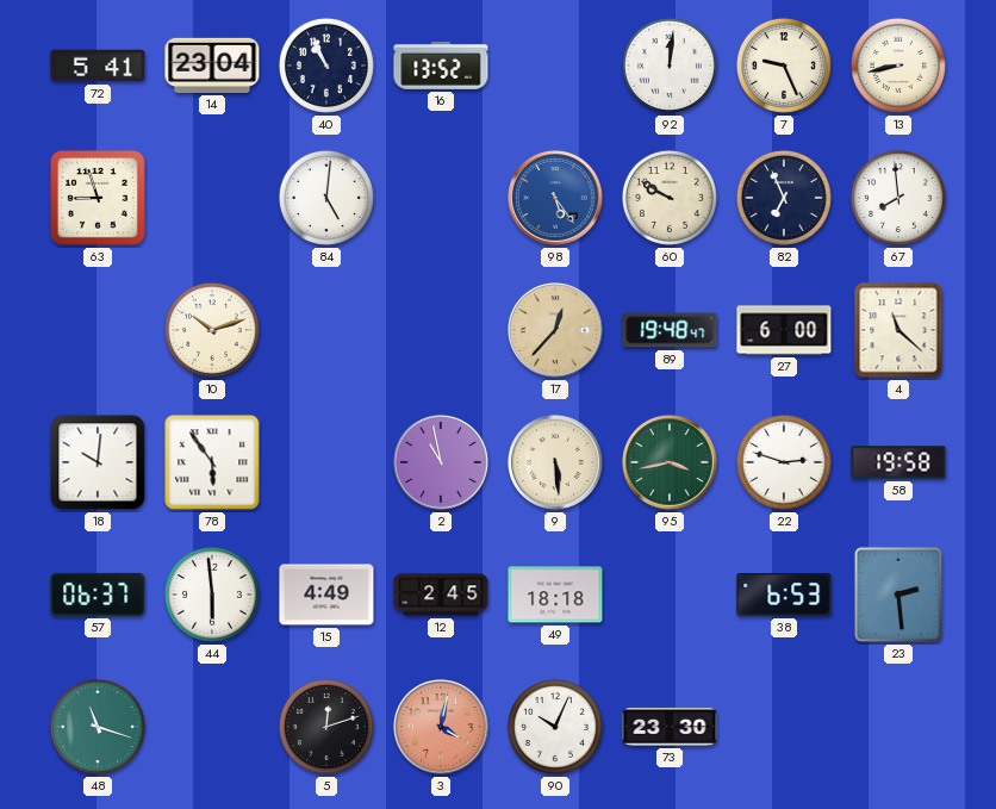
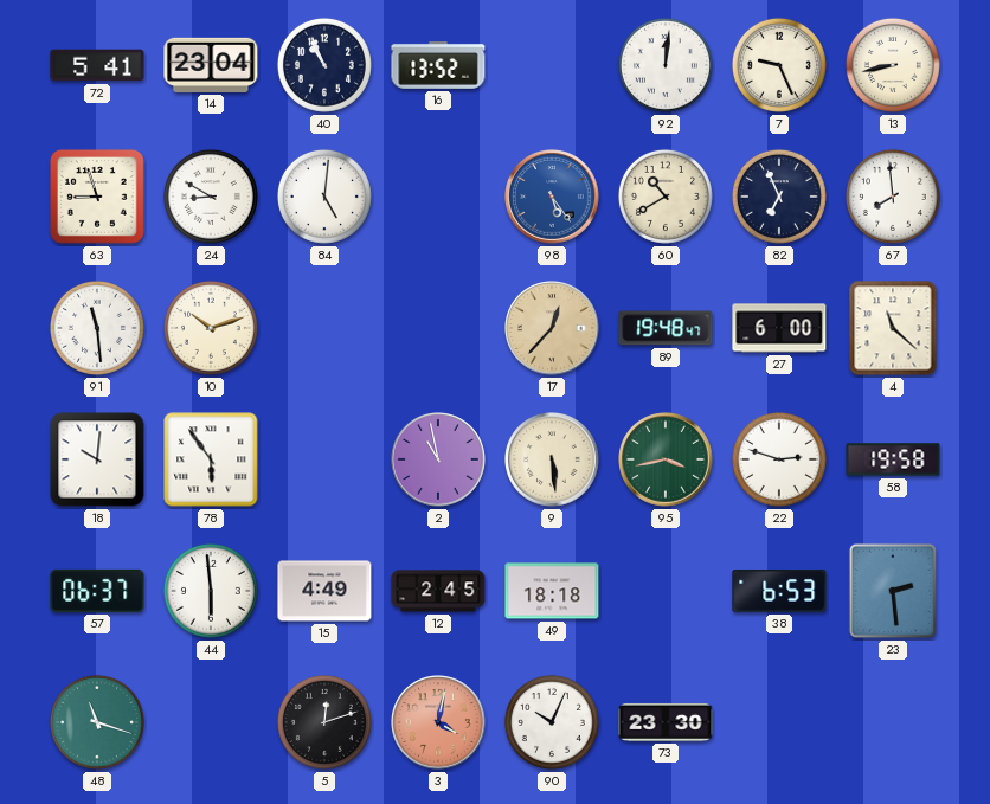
24: none -> 8:50 (211, 197)
60: 9:50 -> 10:40 (666, 197)
91: none -> 11:29 (97, 328)
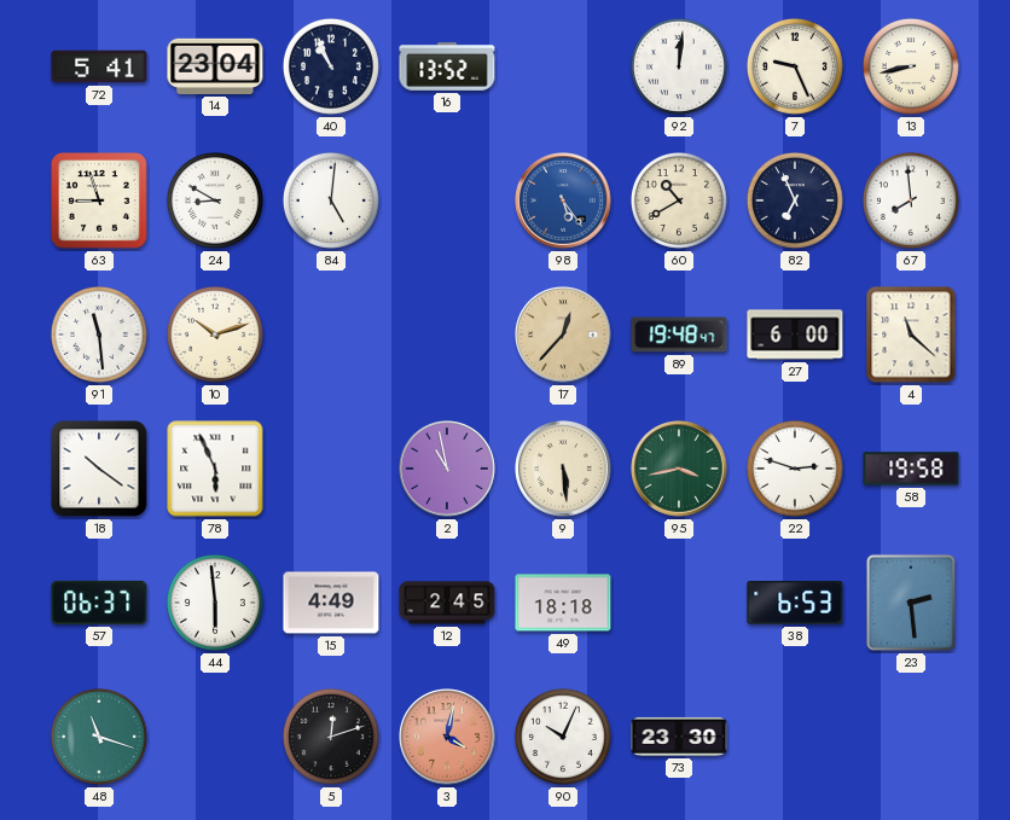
18: 10:01 -> 10:21 (99, 469)
78: 5:54 -> 5:56 (215, 469)
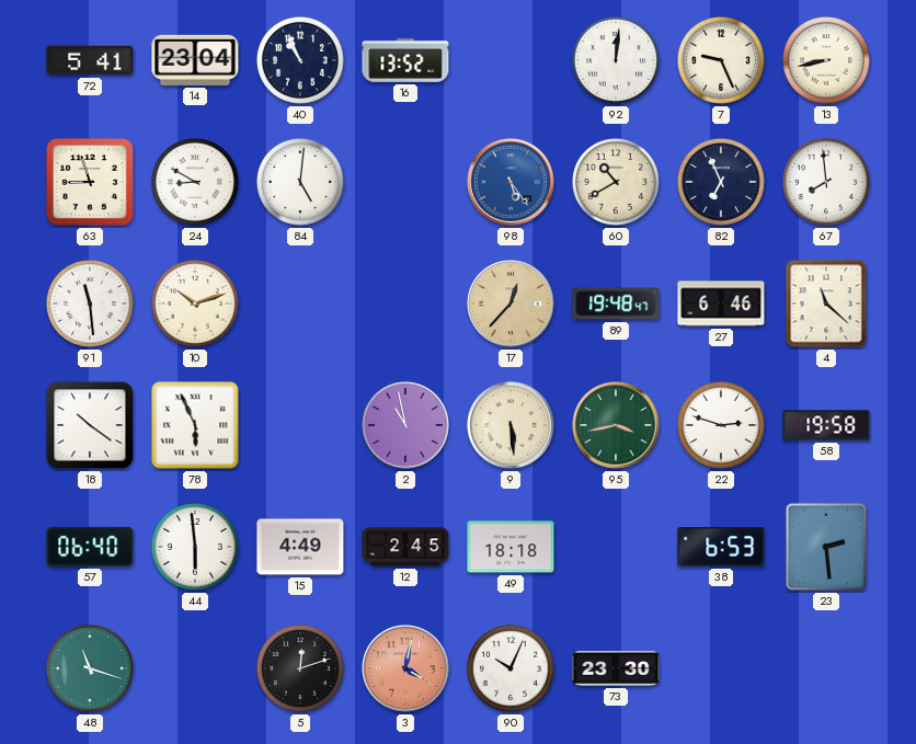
27: 6:00 -> 6:46 (721, 304)
57: 06:37 -> 06:40 (90, 547)
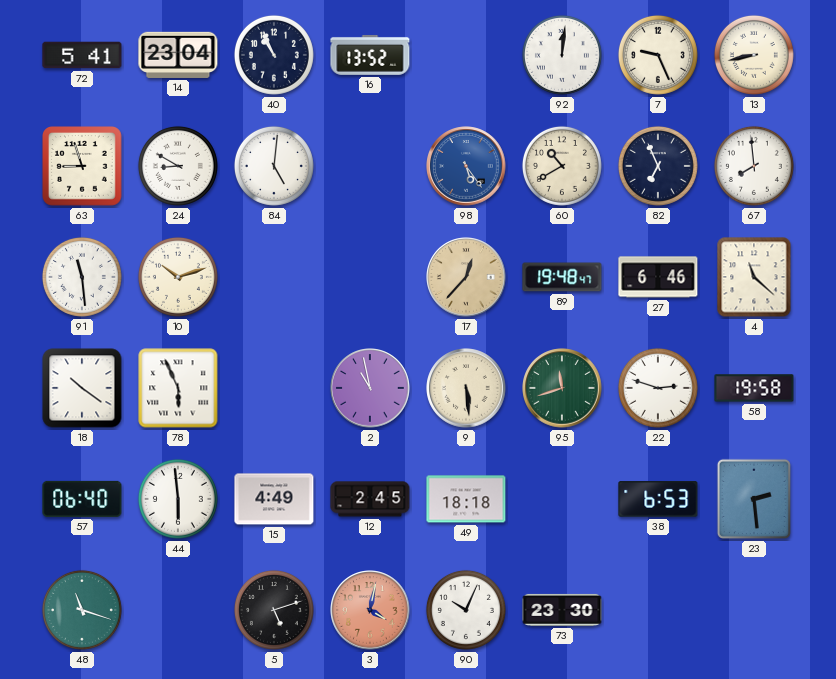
95: 3:43 -> 11:42 (562, 388)
5: 12:12 -> 5:12 (274, 610)
